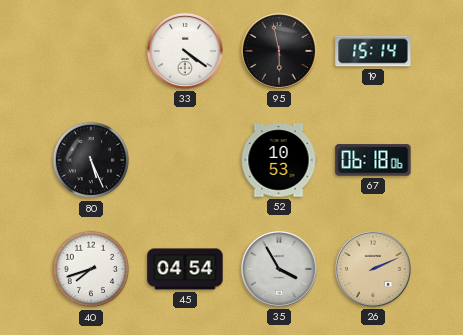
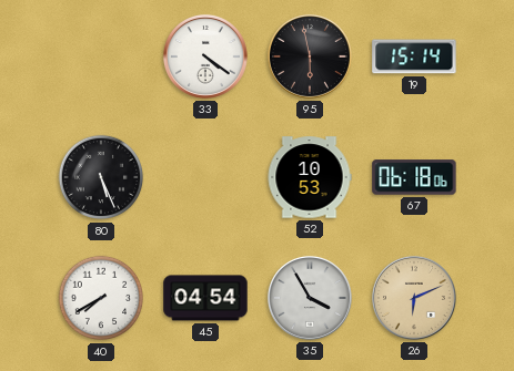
40: 7:42 -> 7:40 (101, 298)
26: 2:11 -> 6:11 (414, 298)
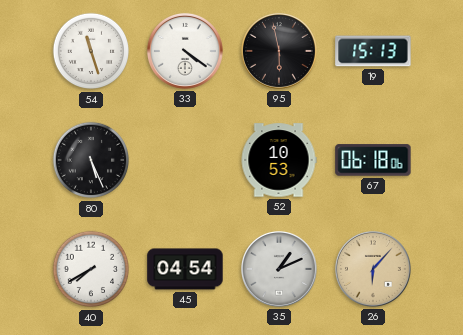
54: none -> 11:27 (91, 51)
19: 15:14 -> 15:13 (373, 51)
35: 3:55 -> 1:11 (279, 269)
26: 6:11 -> 6:07 (373, 269)
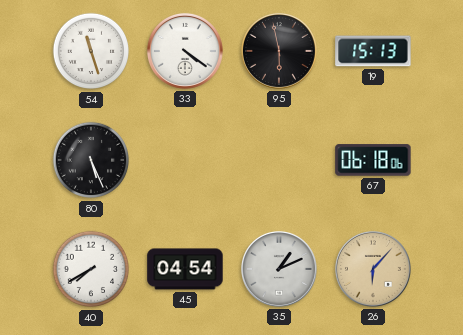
52: 10:53 -> none (279, 160)
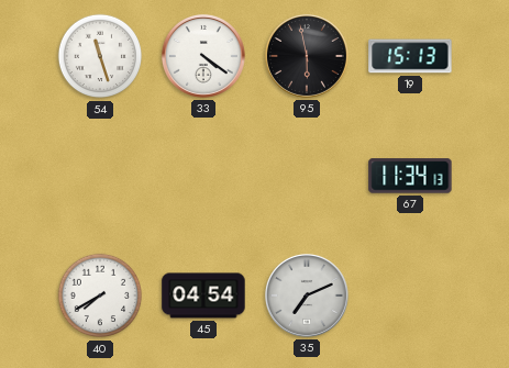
80: 5:26 -> none (91, 160)
67: 06:18 -> 11:34 (410, 176)
35: 1:11 -> 7:11 (307, 295)
26: 6:07 -> none (373, 269)
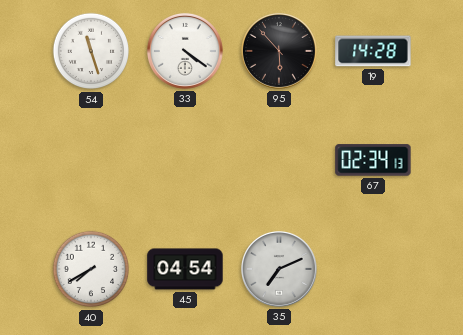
95: 5:58 -> 5:53 (279, 51)
19: 15:13 -> 14:28 (373, 51)
67: 11:34 -> 02:34 (373, 160)
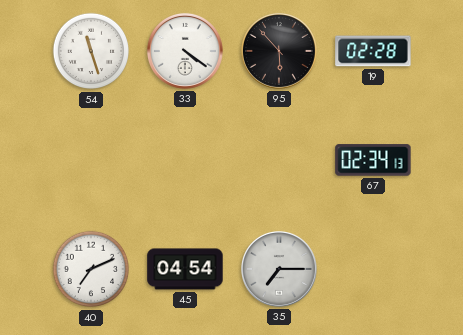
19: 14:28 -> 02:28 (373, 51)
40: 7:40 -> 7:11 (91, 269)
35: 7:11 -> 7:15 (279, 269)
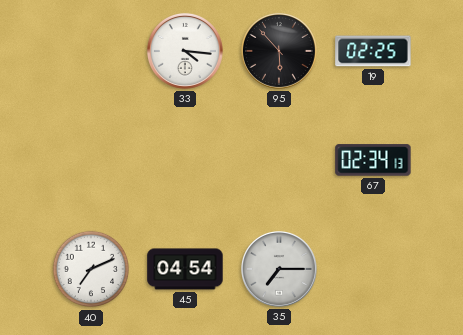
54: 11:27 -> none (91, 51)
33: 4:21 -> 4:16 (185, 51)
19: 02:28 -> 02:25 (373, 51)
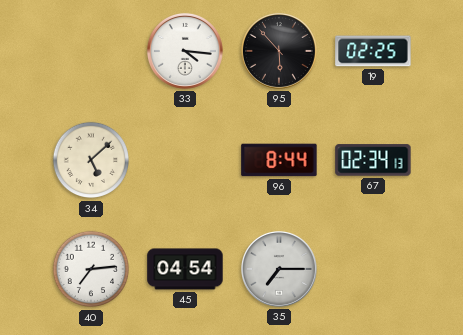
34: none -> 5:08 (91, 160)
96: none -> 8:44 (279, 160)
40: 7:11 -> 7:14 (91, 269)
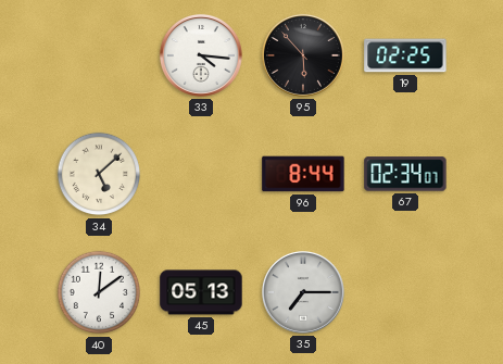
67: 02:34:13 -> 02:34:07 (405, 174)
40: 7:14 -> 12:09 (99, 292)
45: 04:54 -> 05:13 (201, 292)
